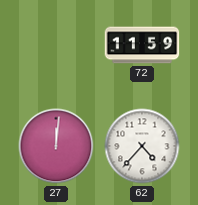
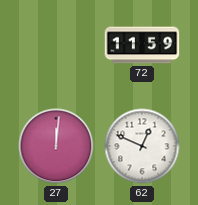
62: 4:37 -> 12:49 (142, 146)
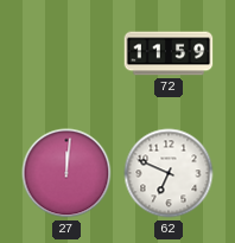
62: 12:49 -> 6:49 (169, 173)
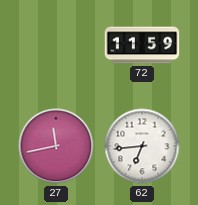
27: 12:01 -> 11:43 (56, 146)
62: 6:49 -> 6:44 (142, 146)
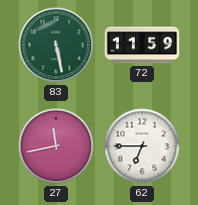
83: none -> 5:28 (56, 45)
62: 6:44 -> 6:45 (142, 146)
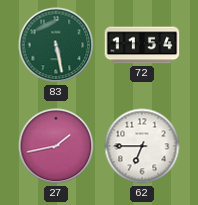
72: 11:59 -> 11:54 (142, 45)
27: 11:43 -> 1:43 (56, 146)
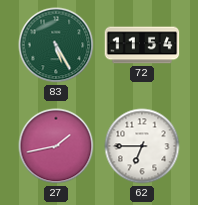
83: 5:28 -> 5:25 (56, 45)
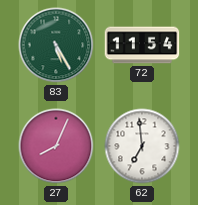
27: 1:43 -> 8:04 (56, 146)
62: 6:45 -> 6:59 (142, 146)
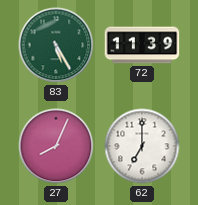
72: 11:54 -> 11:39 (142, 45)
62: 6:59 -> 7:00 (142, 146)
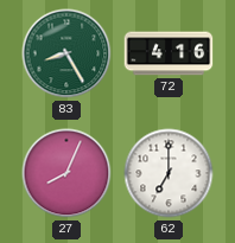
83: 5:25 -> 8:25 (66, 53)
72: 11:39 -> 4:16 (169, 53)
